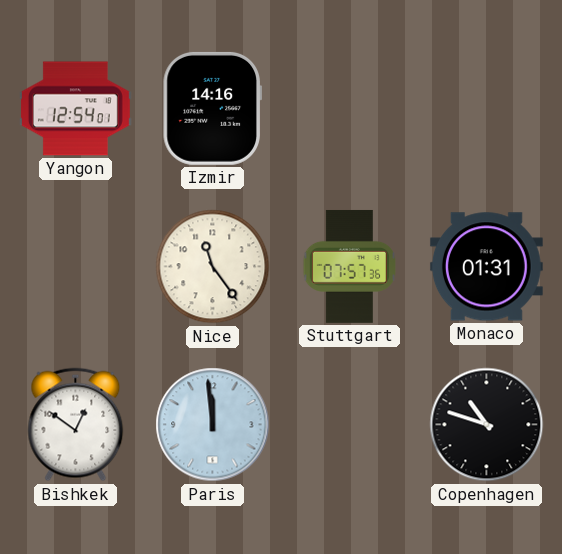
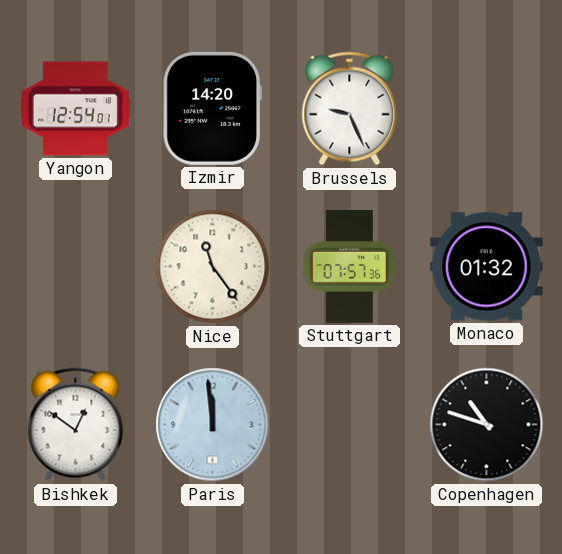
Izmir: 14:16 -> 14:20 (212, 108)
Brussels: none -> 9:26 (350, 109)
Monaco: 01:31 -> 01:32 (486, 267)
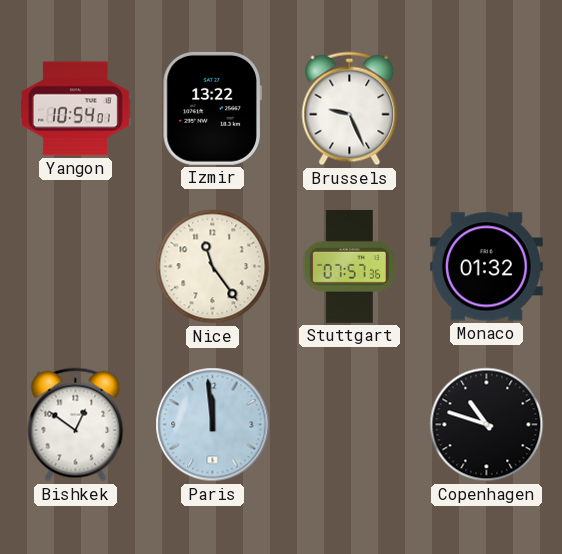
Yangon: 12:54 -> 10:54 (75, 109)
Izmir: 14:20 -> 13:22 (212, 108)
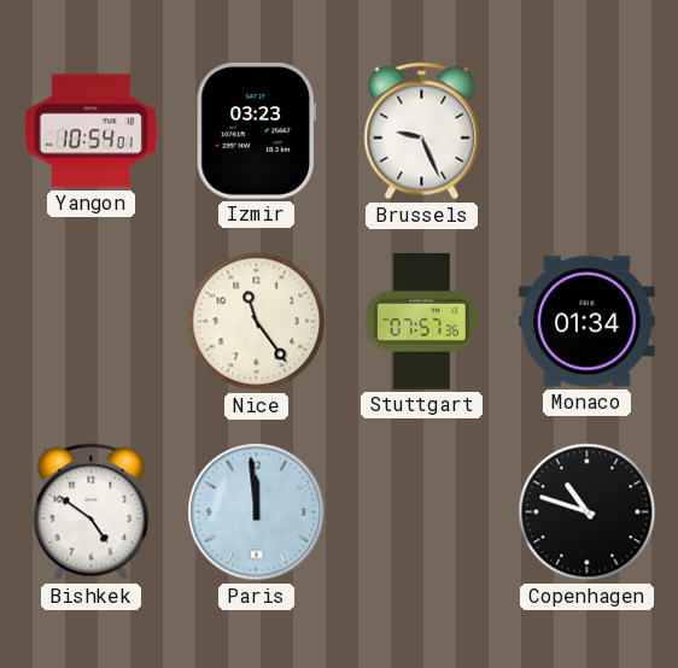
Izmir: 13:22 -> 03:23 (256, 130)
Monaco: 01:32 -> 01:34 (586, 322)
Bishkek: 12:51 -> 4:51 (92, 512)
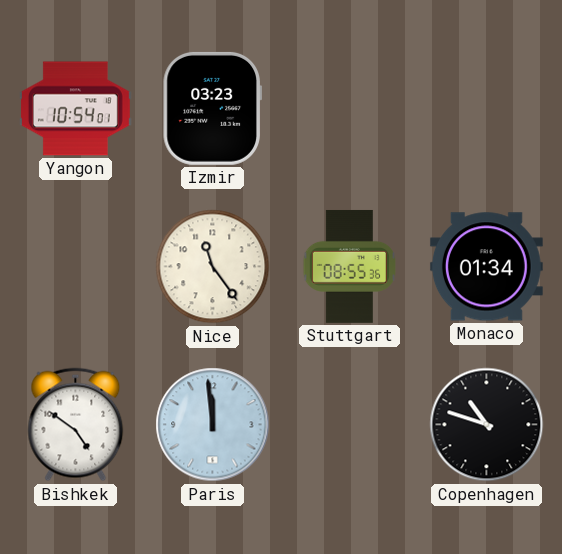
Brussels: 9:26 -> none (422, 131)
Stuttgart: 07:57 -> 08:55 (349, 266)
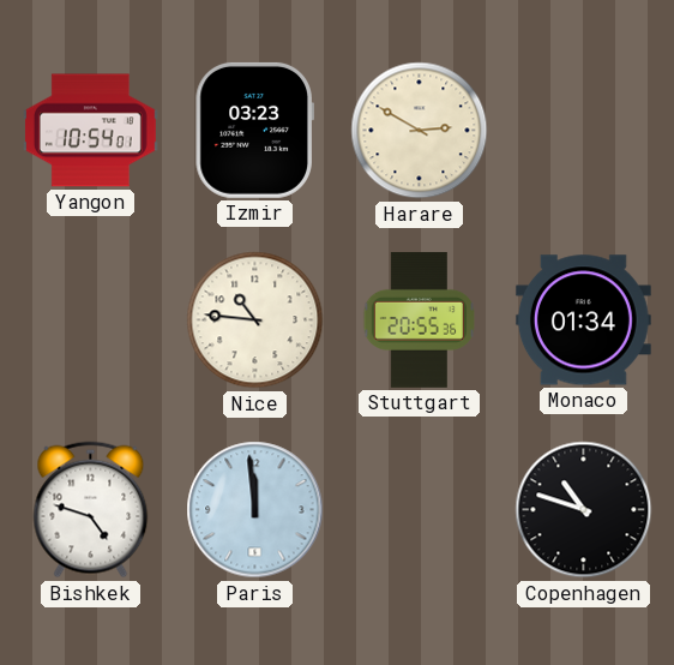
Harare: none -> 2:50 (420, 131)
Nice: 11:24 -> 10:46 (255, 320)
Stuttgart: 08:55 -> 20:55 (419, 319)
Bishkek: 4:51 -> 4:48 (91, 510)
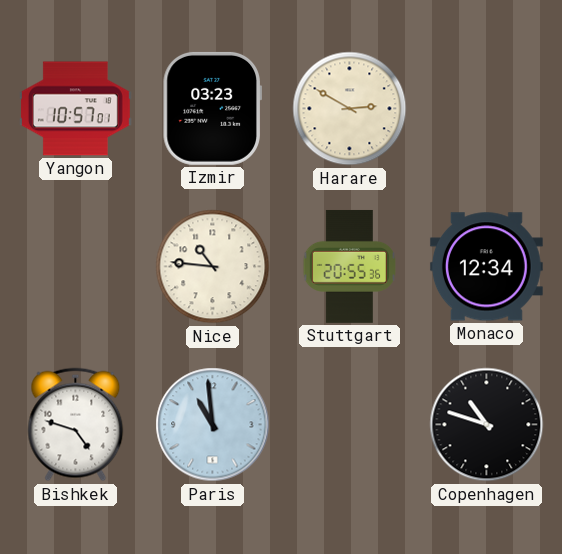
Yangon: 10:54 -> 10:57 (75, 109)
Monaco: 01:34 -> 12:34 (486, 267)
Paris: 11:59 -> 10:59 (213, 425)
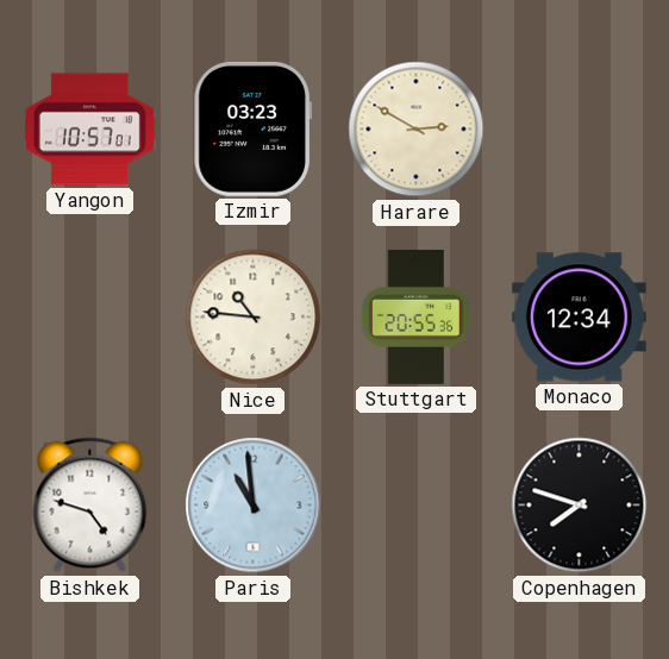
Copenhagen: 10:48 -> 7:48 (580, 506)
